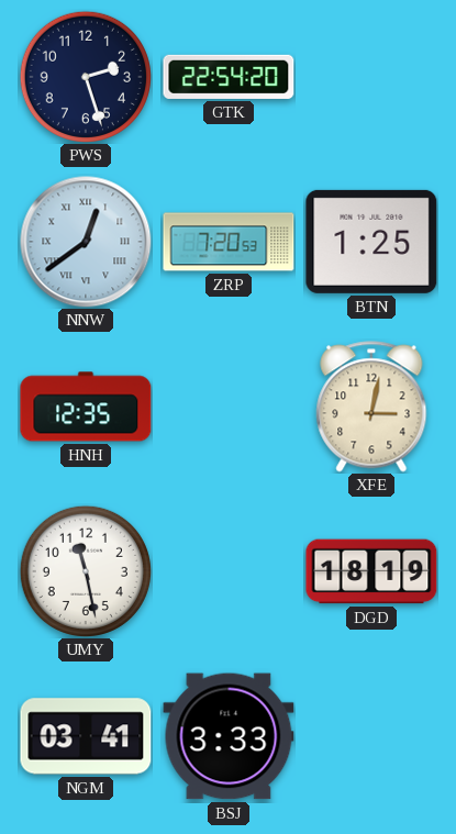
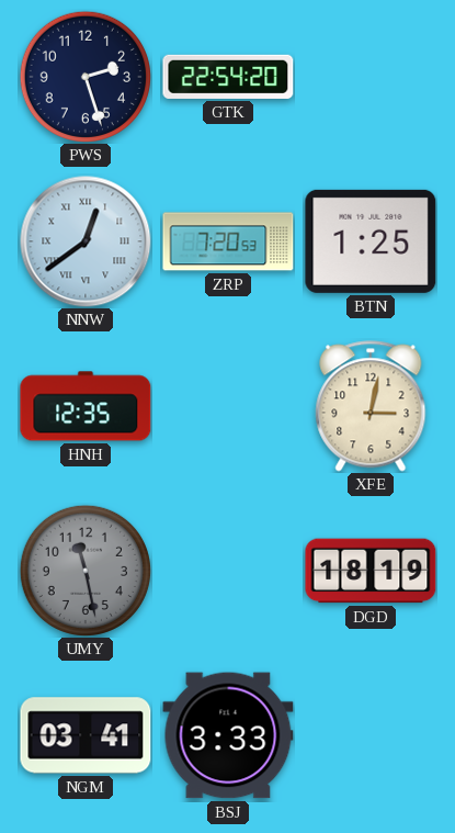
UMY dial: white -> grey (86, 571)
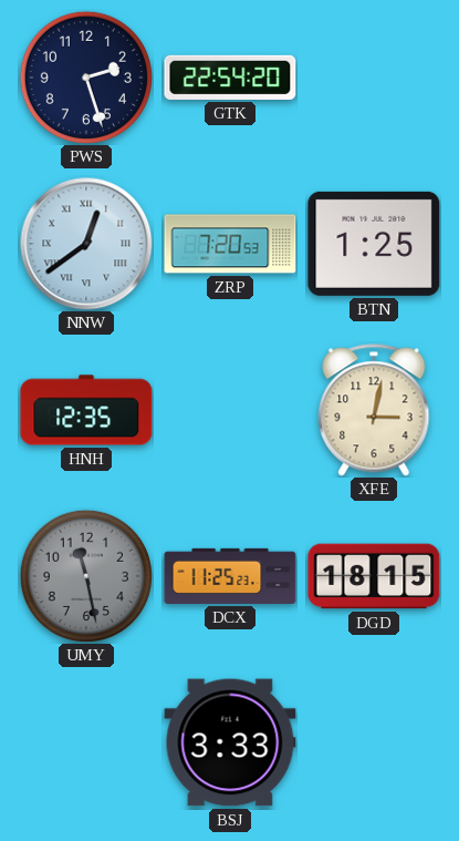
DCX: none -> 11:25 (230, 576)
DGD: 18:19 -> 18:15 (374, 576)
NGM: 03:41 -> none (86, 735)
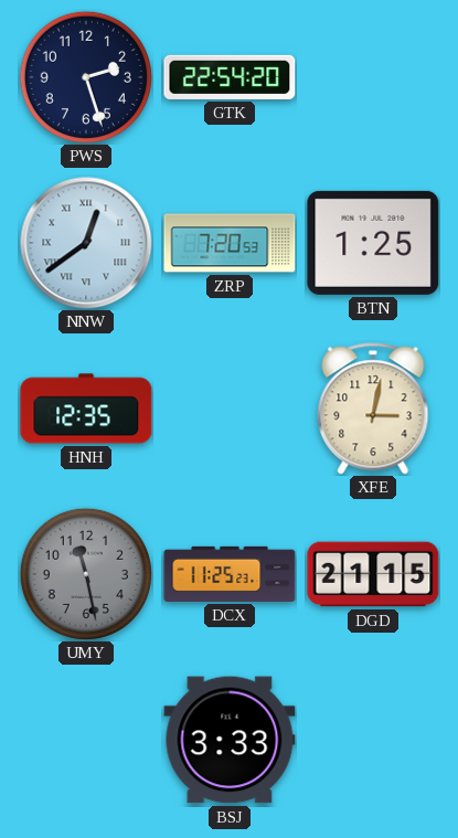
DGD: 18:15 -> 21:15 (373, 574)
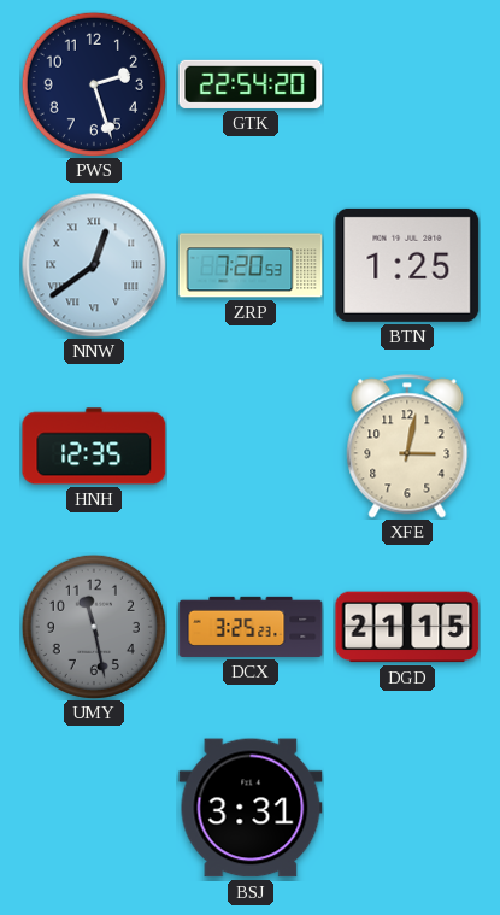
DCX: 11:25 -> 3:25 (251, 627)
BSJ: 3:33 -> 3:31 (251, 808)
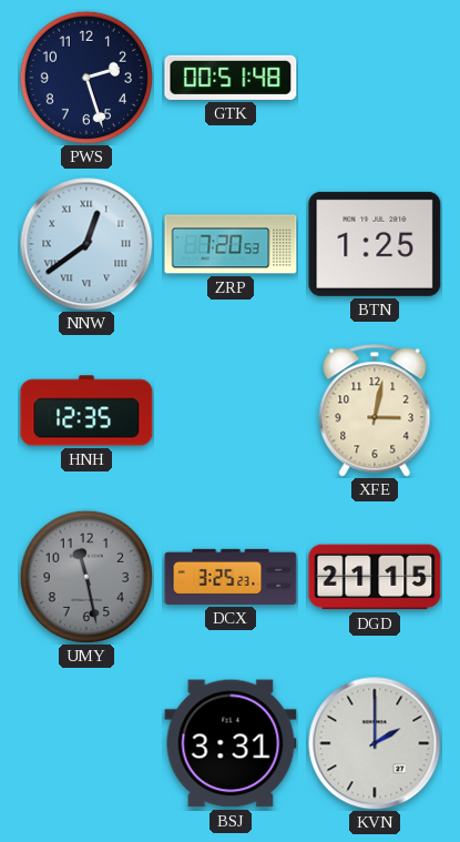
GTK: 22:54 -> 00:51 (231, 78)
KVN: none -> 2:00 (375, 743)
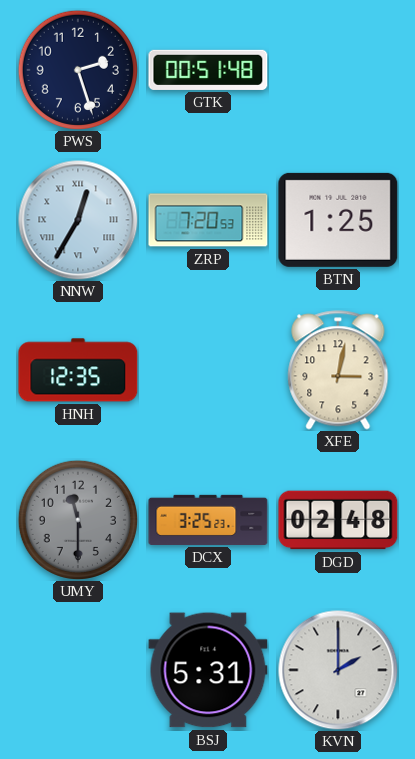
NNW: 12:39 -> 12:35 (78, 220)
UMY: 11:28 -> 11:30 (78, 520)
DGD: 21:15 -> 02:48 (338, 520)
BSJ: 3:31 -> 5:31 (208, 670)
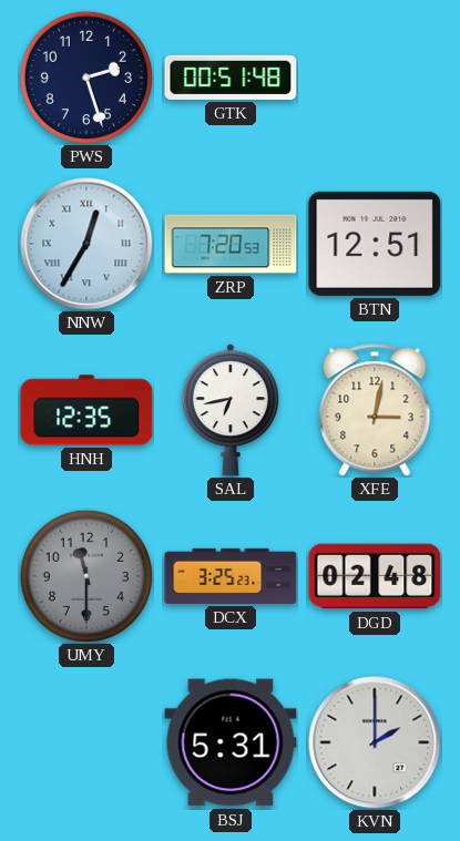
BTN: 1:25 -> 12:51 (375, 244)
SAL: none -> 6:43 (231, 410)
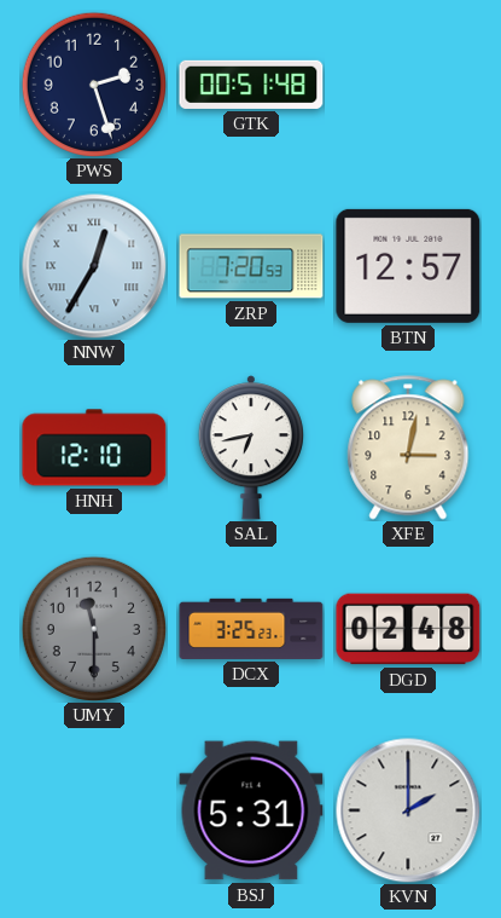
BTN: 12:51 -> 12:57 (408, 266)
HNH: 12:35 -> 12:10 (94, 448)
